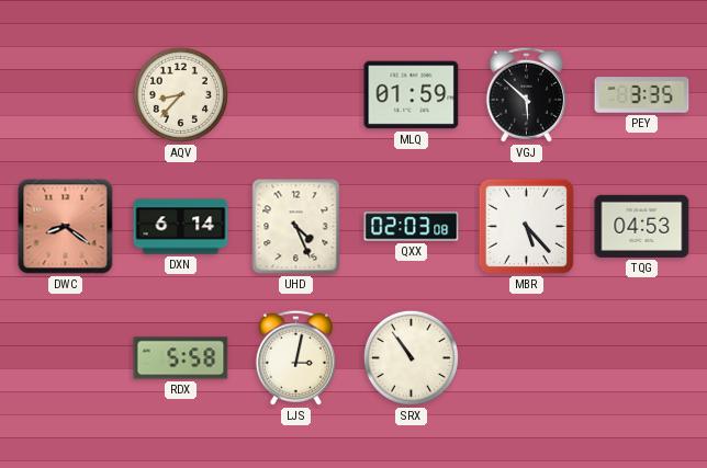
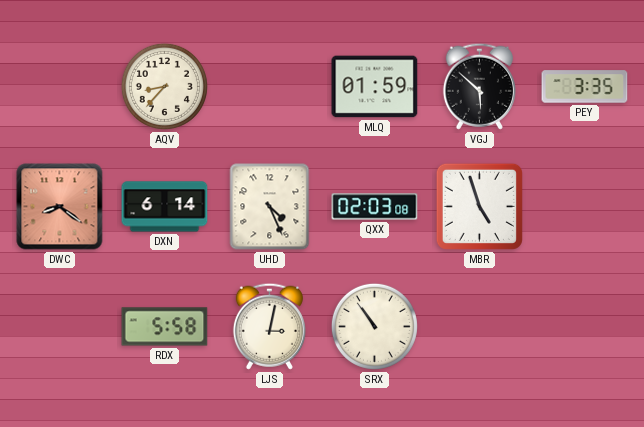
MBR: 5:23 -> 4:57 (479, 206)
TQG: 04:53 -> none (642, 226)
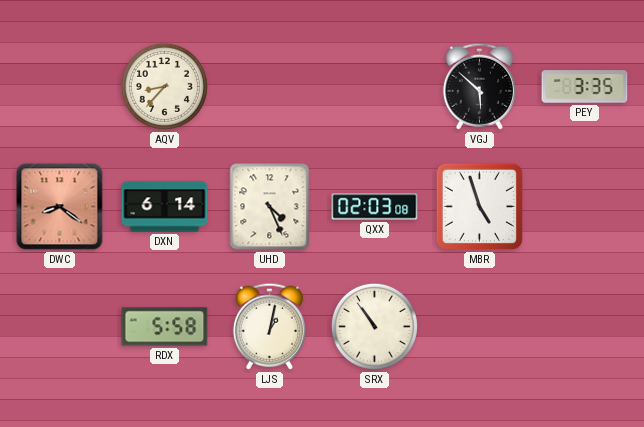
MLQ: 01:59 -> none (375, 87)
LJS: 3:02 -> 1:02 (269, 326)
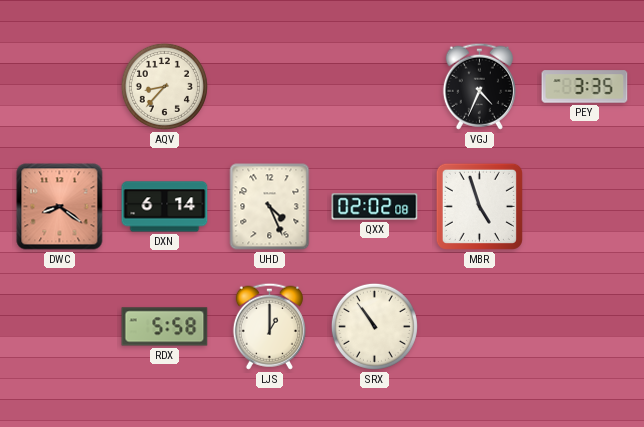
VGJ: 5:52 -> 4:34 (479, 86)
QXX: 02:03 -> 02:02 (375, 207)
LJS: 1:02 -> 1:00 (269, 326)
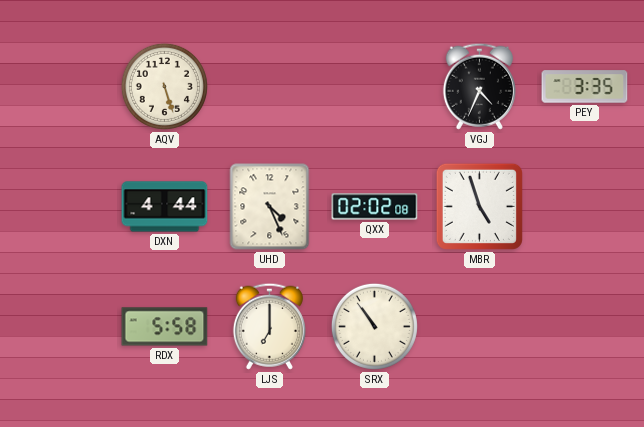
AQV: 8:37 -> 5:27 (164, 86)
DWC: 8:21 -> none (60, 207)
DXN: 6:14 -> 4:44 (165, 207)
LJS: 1:00 -> 7:00 (269, 326)
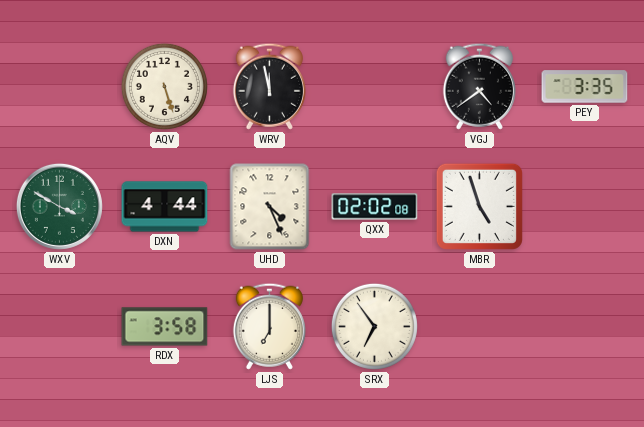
WRV: none -> 11:58 (269, 86)
VGJ: 4:34 -> 4:39 (479, 86)
WXV: none -> 3:50 (59, 206)
RDX: 5:58 -> 3:58 (165, 327)
SRX: 10:54 -> 6:54 (374, 326)
